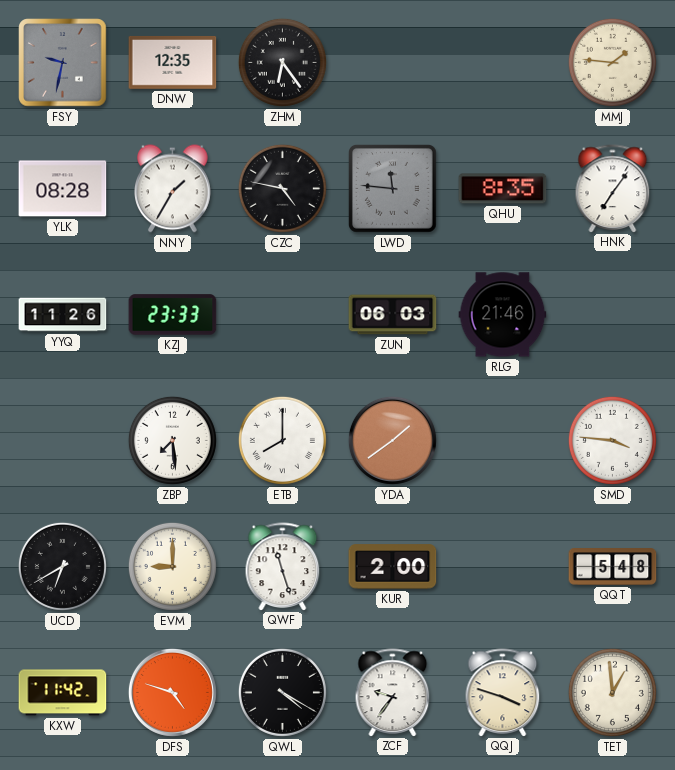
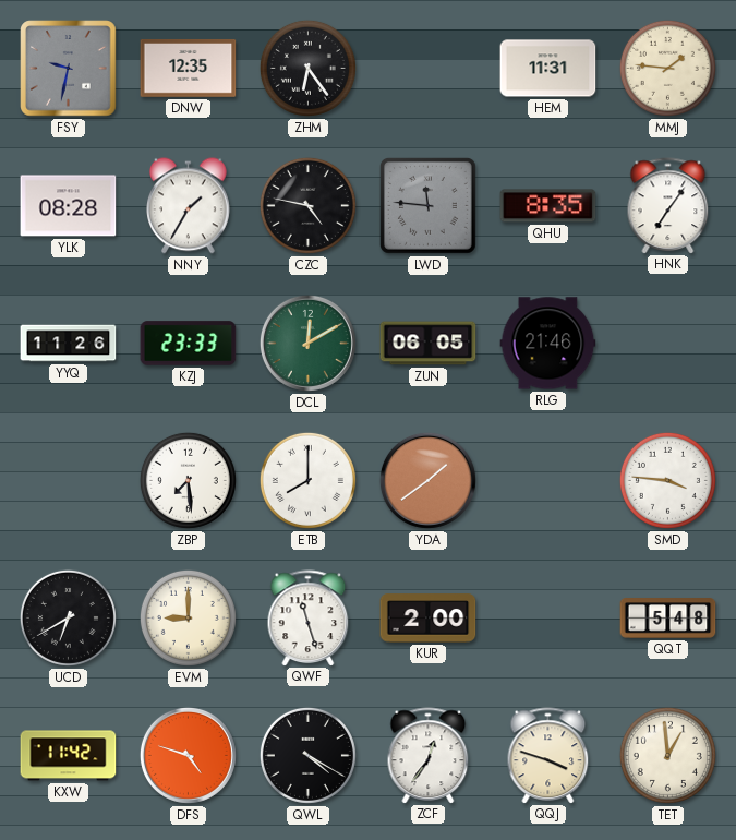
HEM: none -> 11:31 (548, 69)
DCL: none -> 12:10 (307, 343)
ZUN: 06:03 -> 06:05 (429, 344)
ZCF: 9:36 -> 12:36 (429, 755)
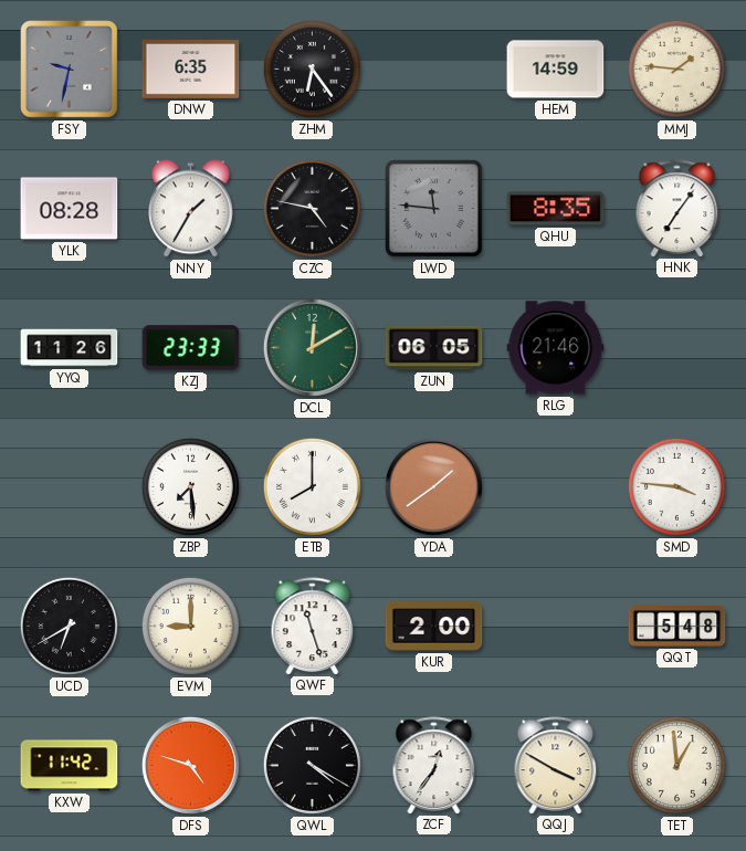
DNW: 12:35 -> 6:35 (191, 69)
HEM: 11:31 -> 14:59 (556, 70)
QQJ: 3:48 -> 3:50 (556, 765)
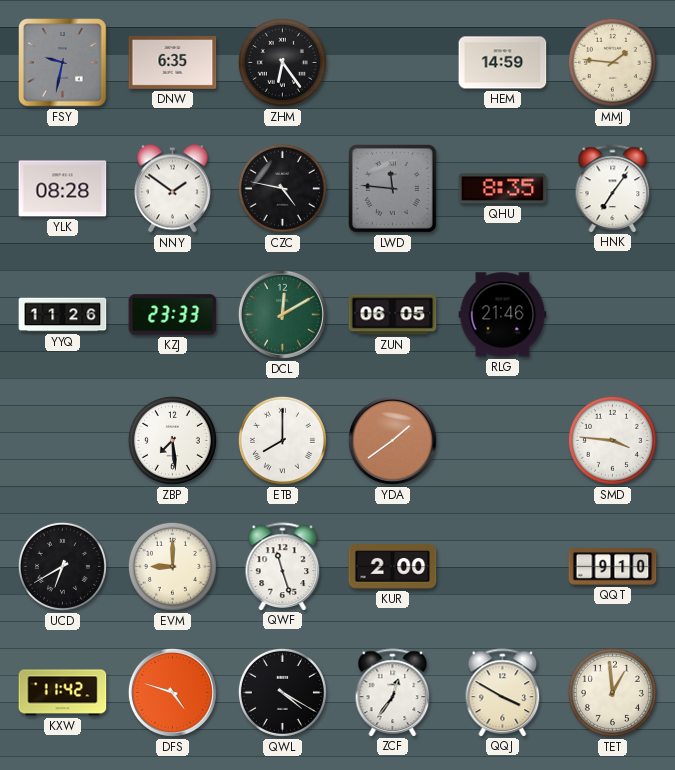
NNY: 1:35 -> 1:51 (173, 189)
QQT: 5:48 -> 9:10 (613, 567)
